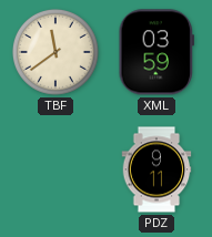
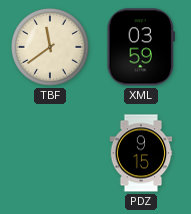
PDZ: 9:11 -> 9:15 (141, 153)
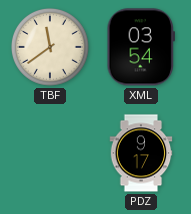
XML: 03:59 -> 03:54 (140, 47)
PDZ: 9:15 -> 9:17 (141, 153)
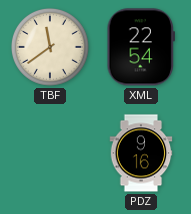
XML: 03:54 -> 22:54 (140, 47)
PDZ: 9:17 -> 9:16 (141, 153)
